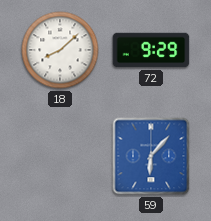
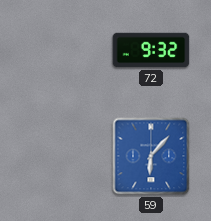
18: 8:08 -> none (60, 50)
72: 9:29 -> 9:32 (151, 50)
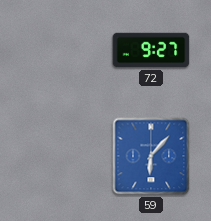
72: 9:32 -> 9:27 (151, 50)
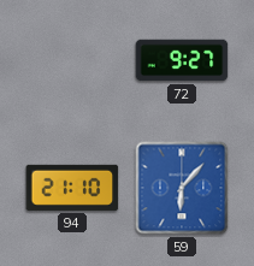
94: none -> 21:10 (72, 188)
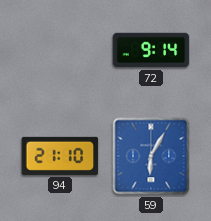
72: 9:27 -> 9:14 (151, 50)
59: 6:07 -> 6:05 (151, 156)
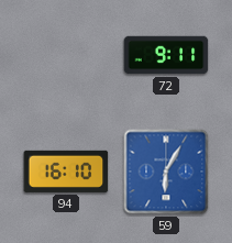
72: 9:14 -> 9:11 (166, 55)
94: 21:10 -> 16:10 (66, 172)
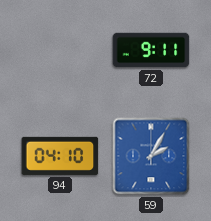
94: 16:10 -> 04:10 (60, 156)
59: 6:05 -> 2:05 (151, 156)
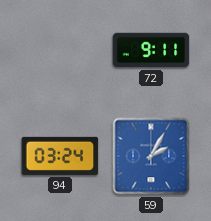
94: 04:10 -> 03:24 (60, 156)
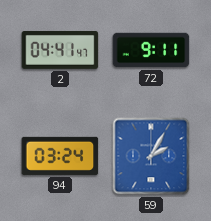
2: none -> 04:41 (60, 50)
